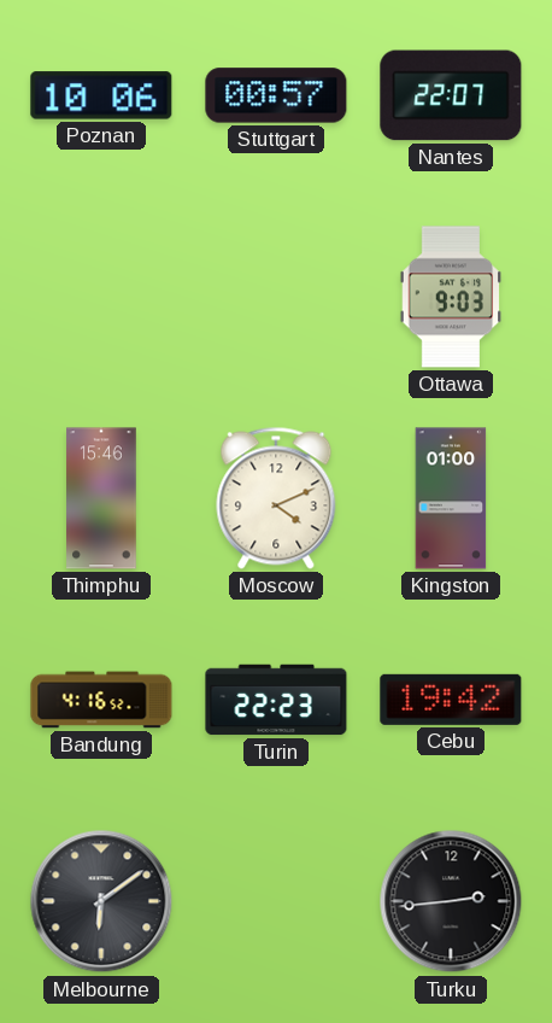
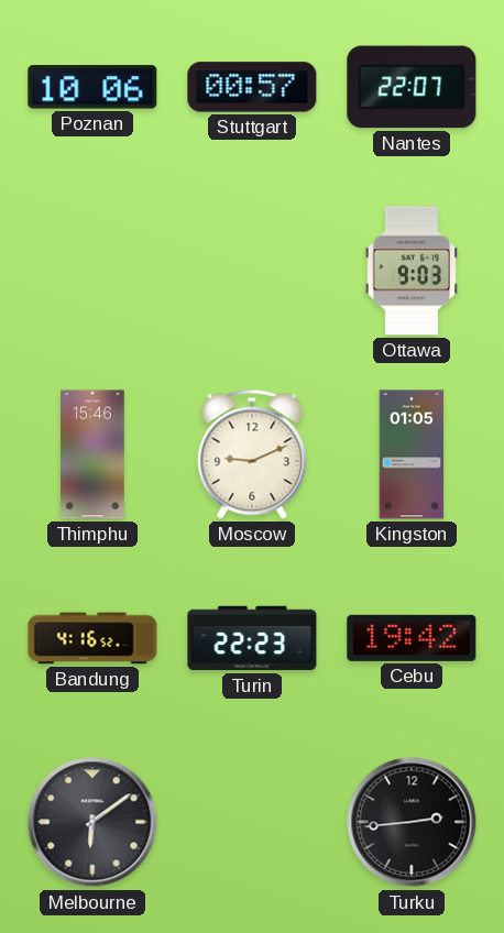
Moscow: 4:11 -> 9:11 (252, 454)
Kingston: 01:00 -> 01:05 (412, 454)
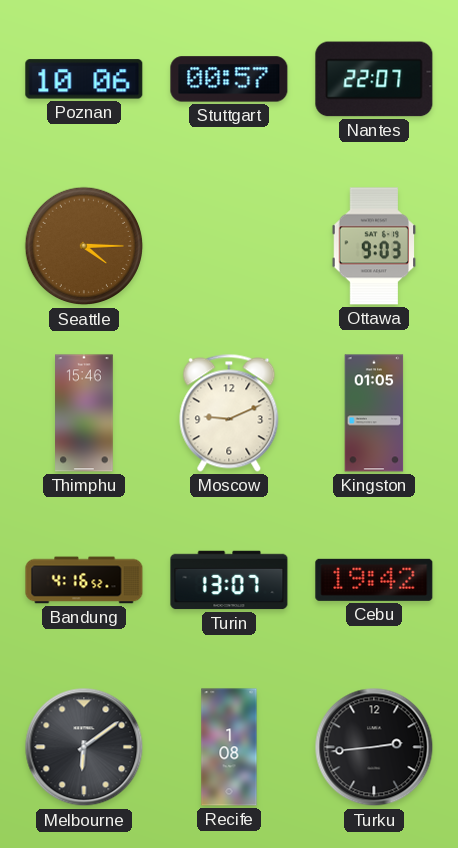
Seattle: none -> 4:15 (84, 246)
Turin: 22:23 -> 13:07 (229, 580)
Recife: none -> 1:08 (229, 747)
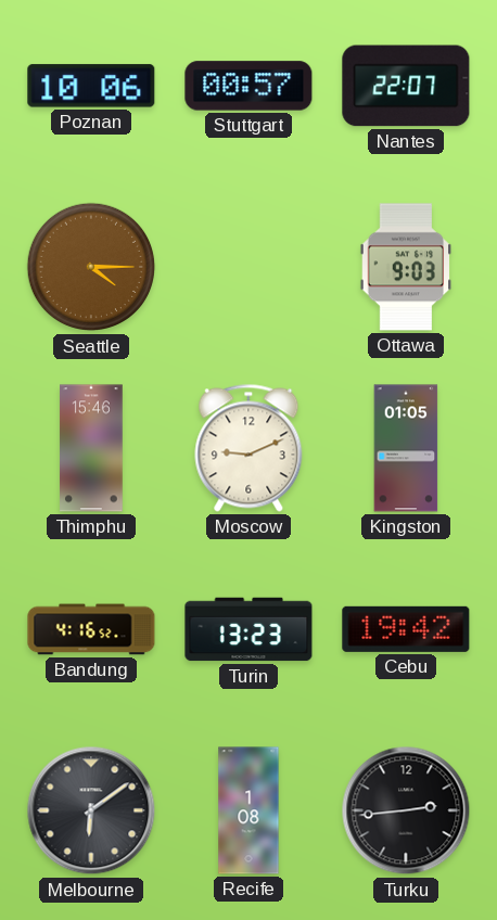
Turin: 13:07 -> 13:23 (248, 629)
